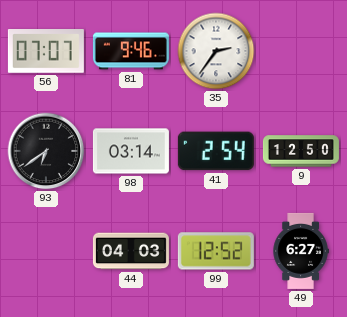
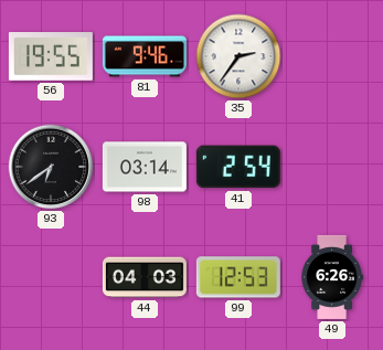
56: 07:07 -> 19:55 (51, 56)
9: 12:50 -> none (301, 151)
99: 12:52 -> 12:53 (238, 277)
49: 6:27 -> 6:26 (332, 277)
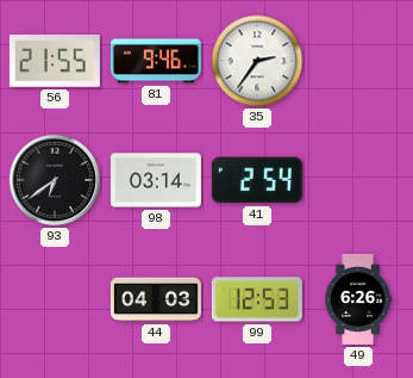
56: 19:55 -> 21:55 (55, 61)
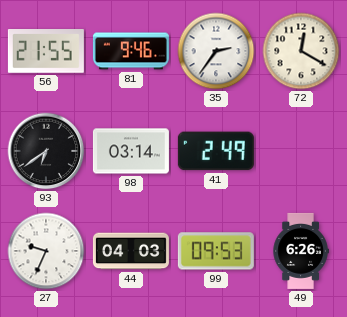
72: none -> 12:20 (301, 51)
41: 2:54 -> 2:49 (216, 151)
27: none -> 9:34 (46, 251)
99: 12:53 -> 09:53 (216, 251)
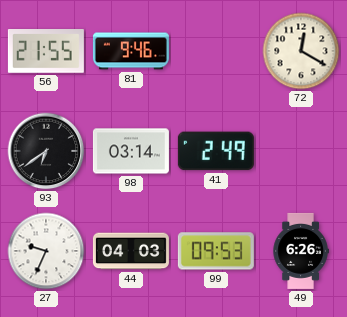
35: 2:36 -> none (216, 51)
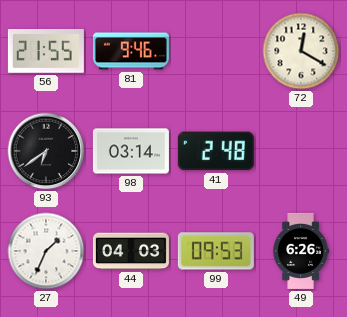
41: 2:49 -> 2:48 (216, 151)
27: 9:34 -> 1:34 (46, 251)
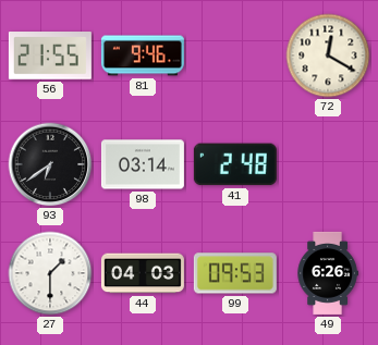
27: 1:34 -> 1:30 (50, 273)
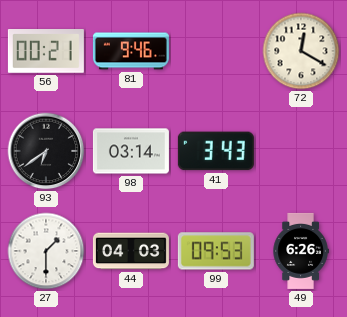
56: 21:55 -> 00:21 (46, 51)
41: 2:48 -> 3:43 (216, 151)
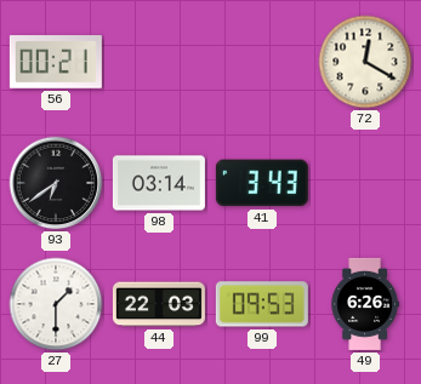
81: 9:46 -> none (131, 51)
44: 04:03 -> 22:03 (159, 304)
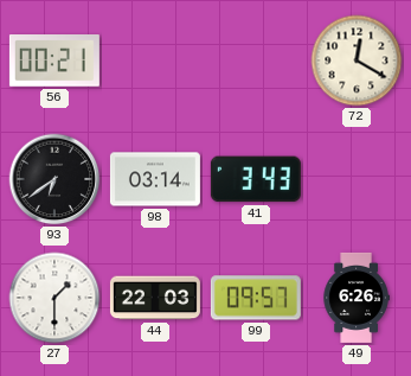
99: 09:53 -> 09:57 (256, 298)
